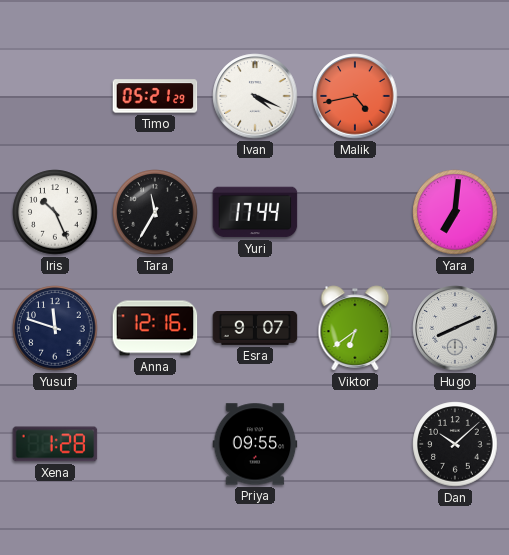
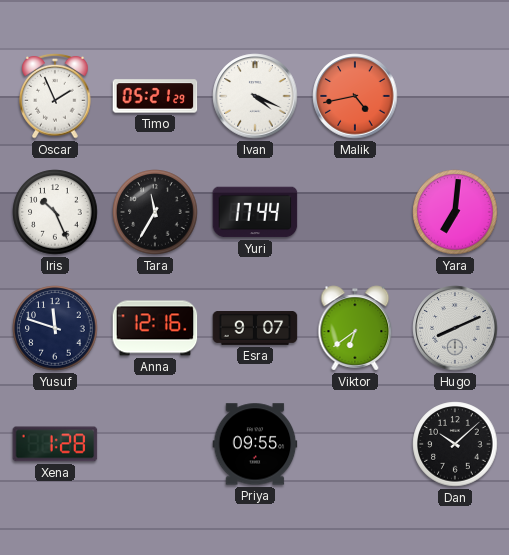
Oscar: none -> 1:56 (55, 96)
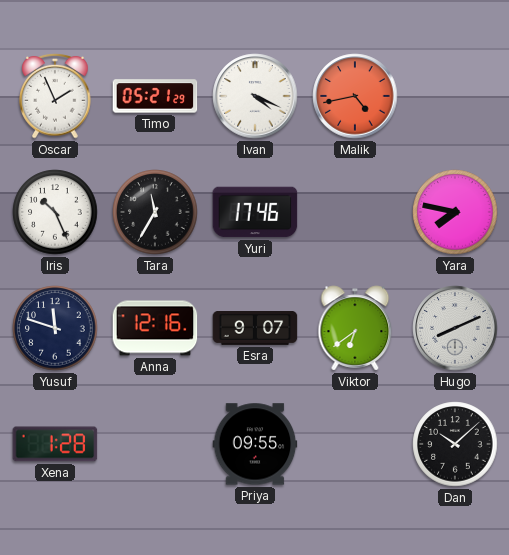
Yuri: 17:44 -> 17:46 (255, 212)
Yara: 7:01 -> 7:47 (455, 212)
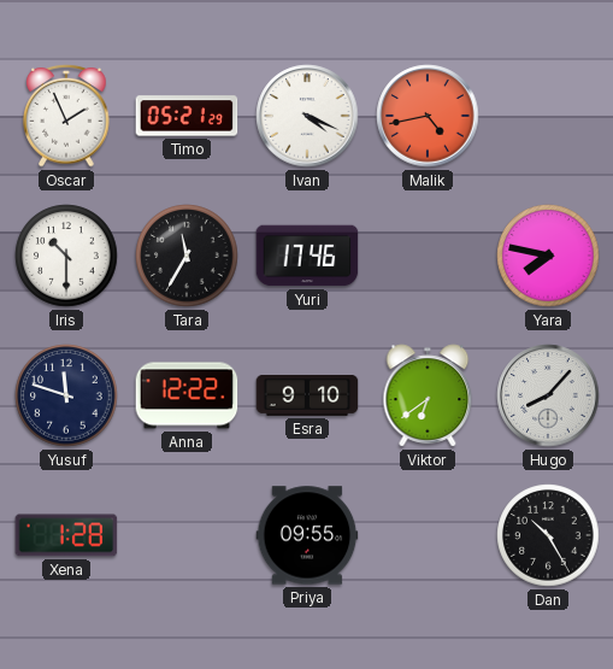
Iris: 10:26 -> 10:30 (66, 256)
Anna: 12:16 -> 12:22 (187, 395)
Esra: 9:07 -> 9:10 (307, 397)
Hugo: 8:11 -> 8:07 (548, 395)
Dan: 10:08 -> 10:25 (548, 535)
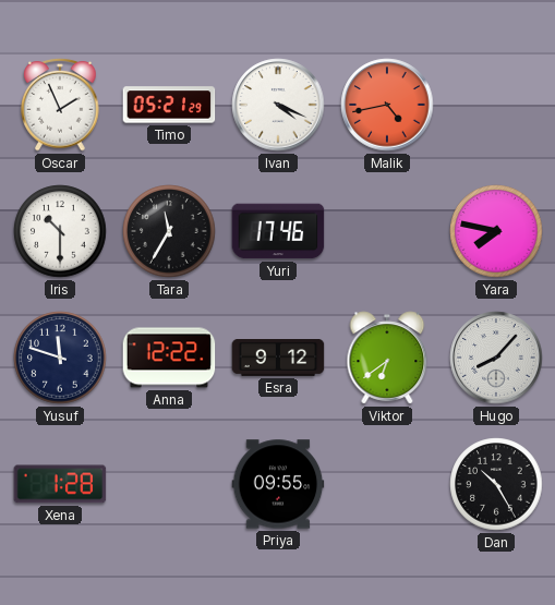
Esra: 9:10 -> 9:12 (278, 359)
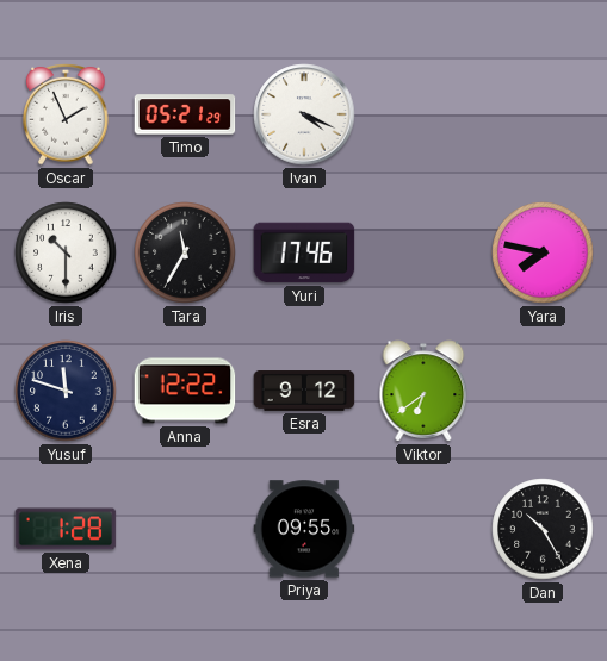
Malik: 4:43 -> none (387, 105)
Hugo: 8:07 -> none (496, 358)
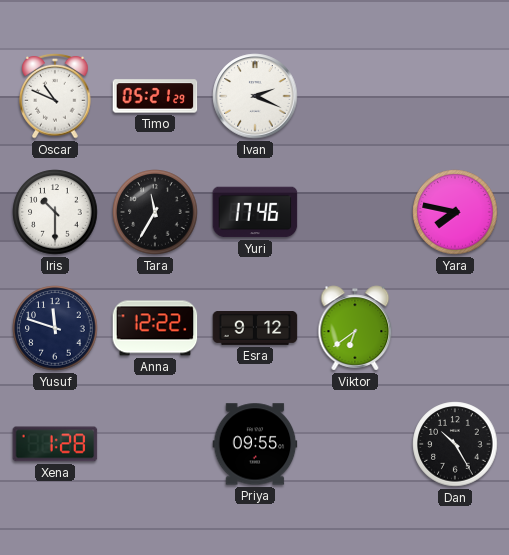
Oscar: 1:56 -> 10:49 (55, 96)
Ivan: 4:19 -> 2:19 (255, 96)
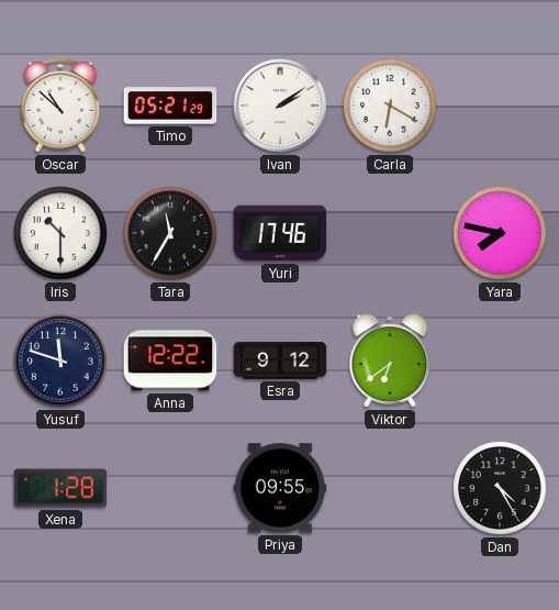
Oscar: 10:49 -> 10:52 (60, 106)
Ivan: 2:19 -> 2:09 (280, 106)
Carla: none -> 6:20 (390, 106)
Dan: 10:25 -> 4:25 (500, 488)
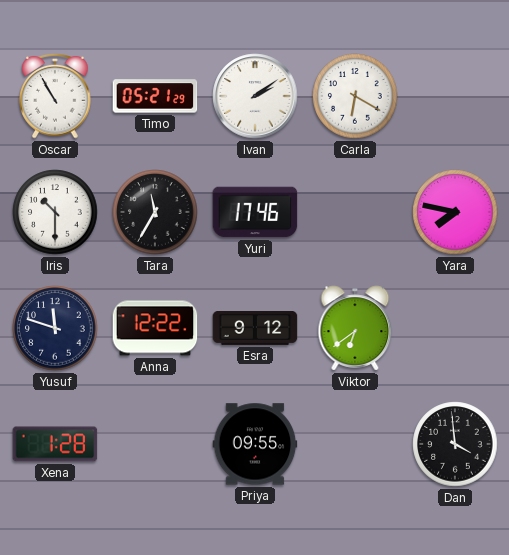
Oscar: 10:52 -> 10:55 (55, 96)
Dan: 4:25 -> 3:59 (455, 444)
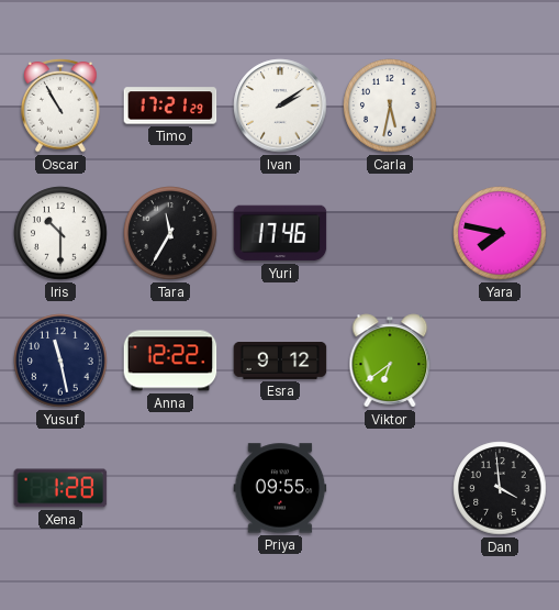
Timo: 05:21 -> 17:21 (170, 106)
Carla: 6:20 -> 5:32 (390, 106)
Yusuf: 11:48 -> 11:28 (60, 361)
